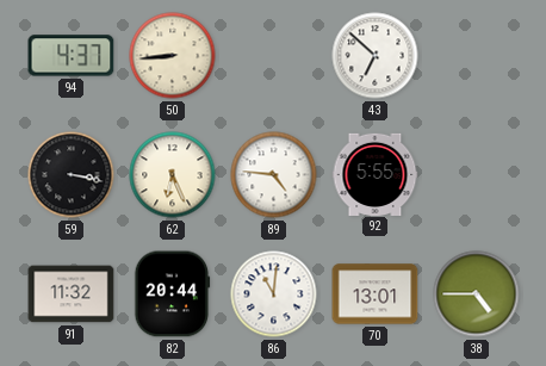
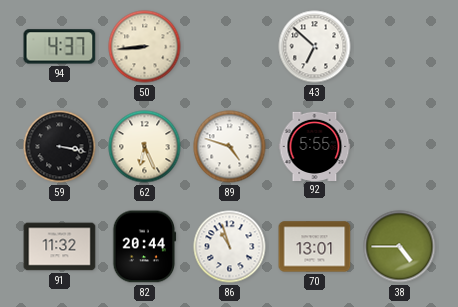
89: 4:46 -> 4:48 (230, 147)
86: 11:01 -> 10:57 (230, 247)
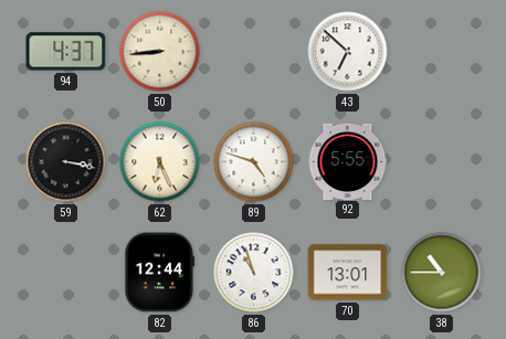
91: 11:32 -> none (60, 247)
82: 20:44 -> 12:44 (159, 273)
38: 4:45 -> 10:45 (442, 273)
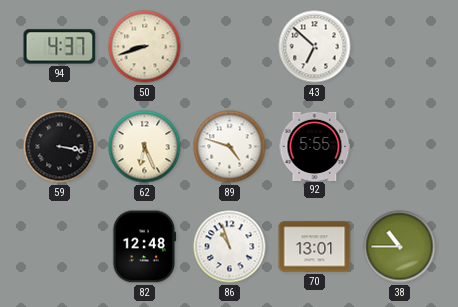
50: 8:44 -> 8:42 (145, 47)
82: 12:44 -> 12:48 (144, 247)
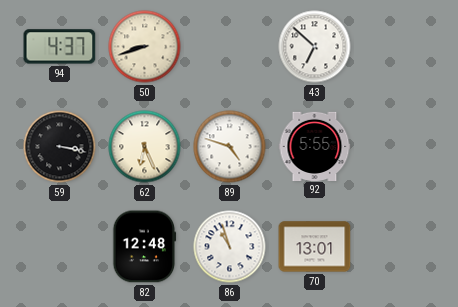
38: 10:45 -> none (400, 247)
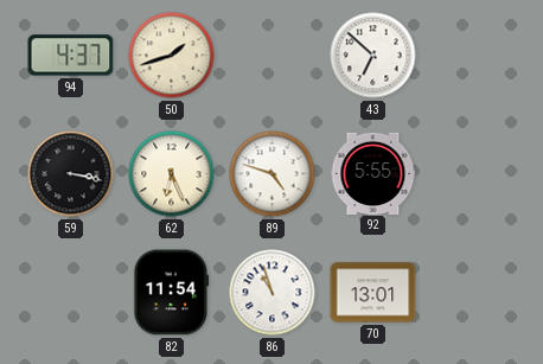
50: 8:42 -> 1:42 (172, 56)
82: 12:48 -> 11:54 (171, 293)
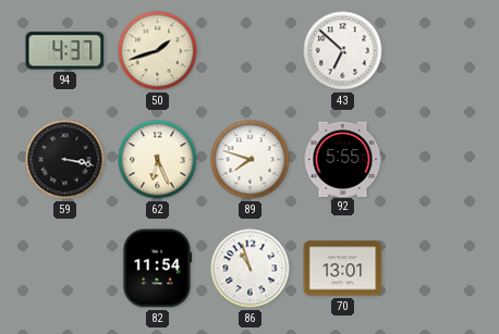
89: 4:48 -> 7:48 (251, 160)
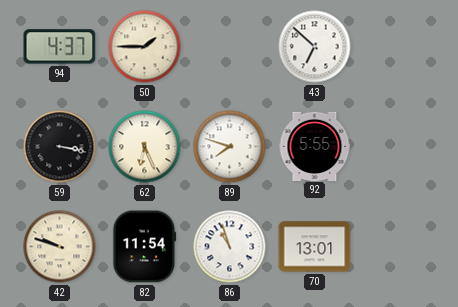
50: 1:42 -> 1:45 (145, 47)
42: none -> 9:48 (60, 247)
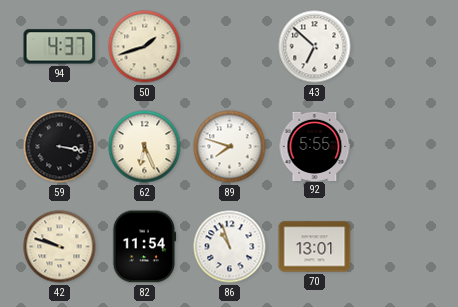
50: 1:45 -> 1:42 (145, 47)
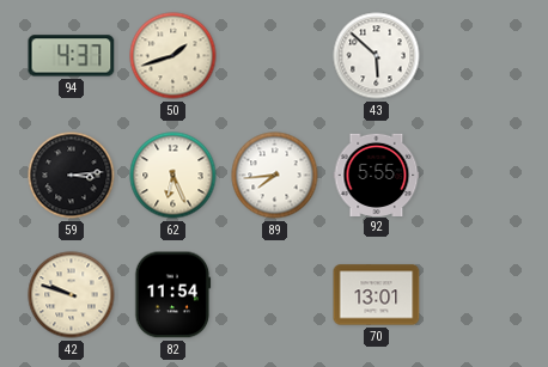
43: 6:52 -> 5:52 (377, 56)
59: 3:17 -> 3:14 (72, 176)
89: 7:48 -> 7:44 (275, 176)
86: 10:57 -> none (230, 247)
